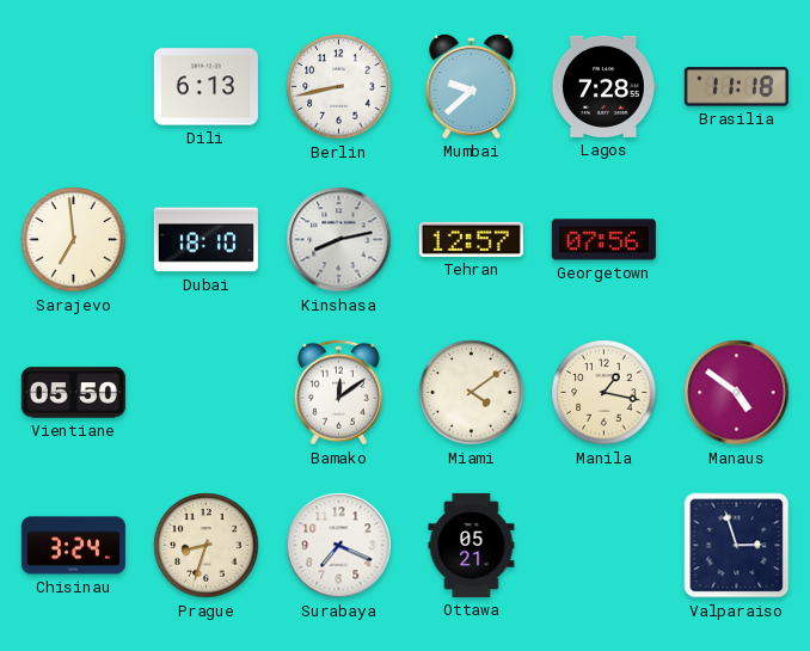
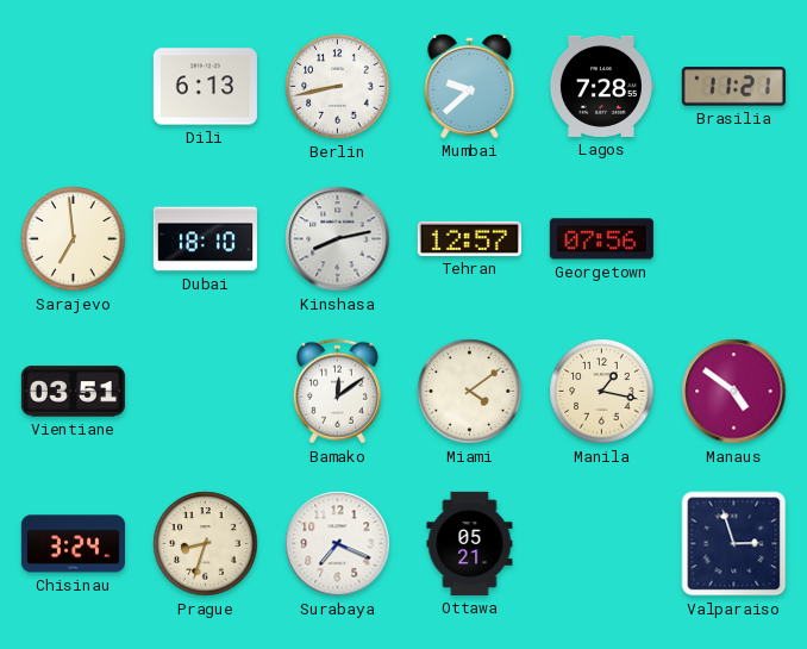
Brasilia: 11:18 -> 11:21 (733, 87)
Vientiane: 05:50 -> 03:51 (73, 392)
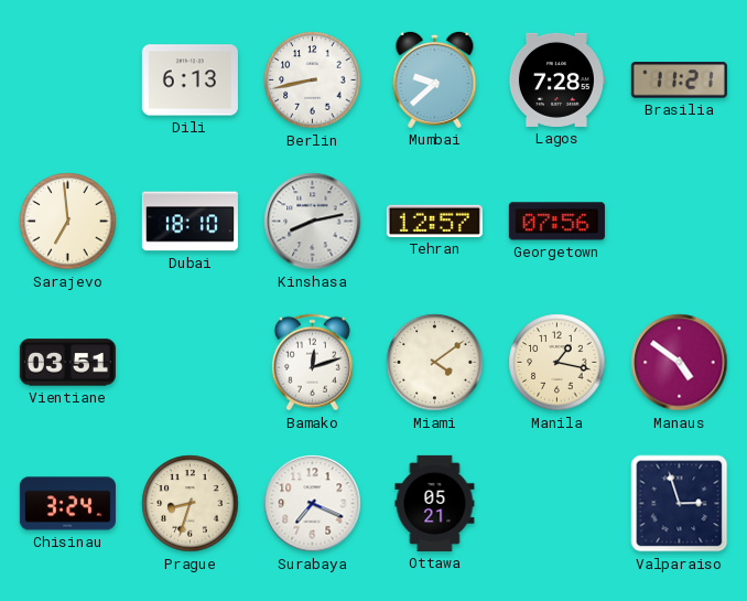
Bamako: 12:09 -> 12:12 (312, 363)
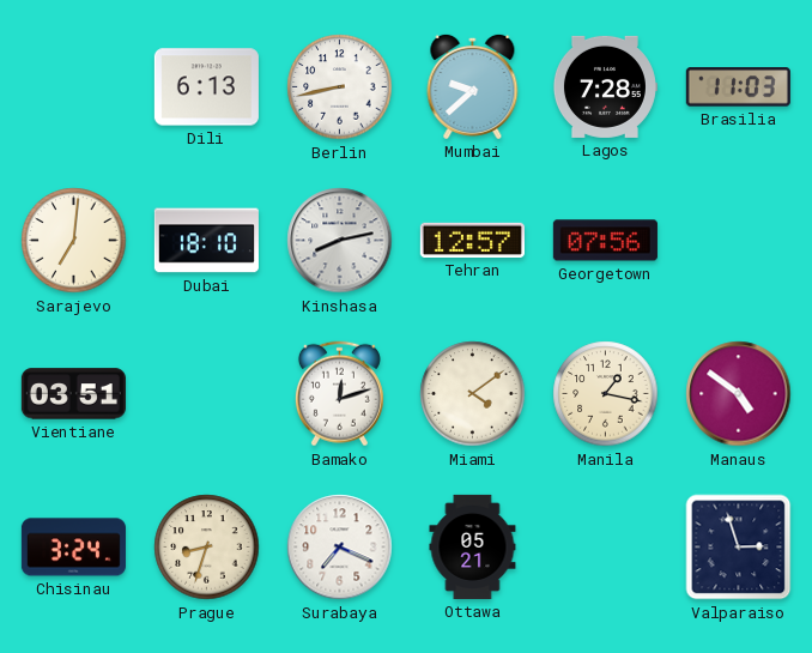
Brasilia: 11:21 -> 11:03 (738, 87)
Sarajevo: 6:59 -> 7:01 (74, 241)
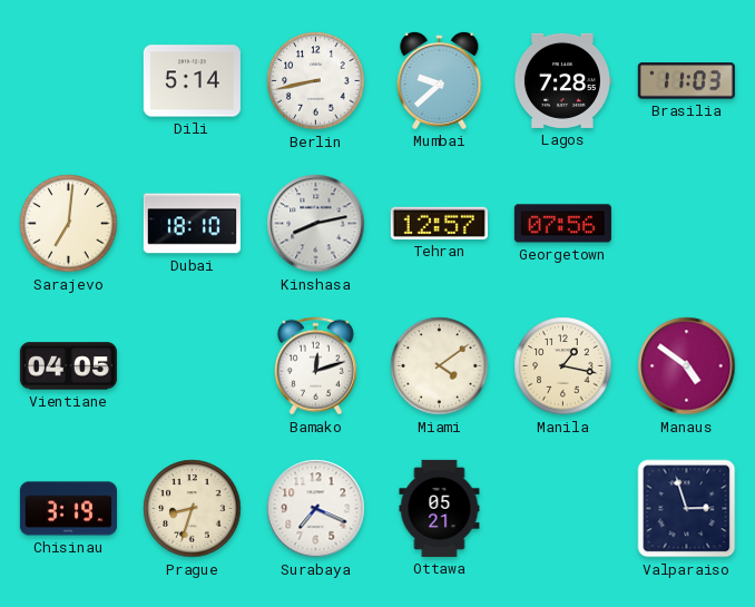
Dili: 6:13 -> 5:14 (192, 81)
Vientiane: 03:51 -> 04:05 (68, 366)
Chisinau: 3:24 -> 3:19 (68, 509)
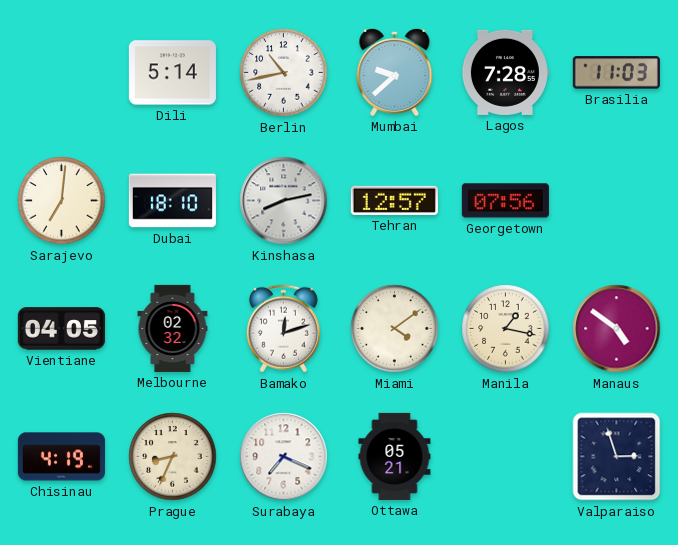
Berlin: 8:43 -> 10:43 (284, 73)
Melbourne: none -> 02:32 (173, 328)
Chisinau: 3:19 -> 4:19 (61, 457)
Prague: 8:33 -> 8:34 (173, 457)
